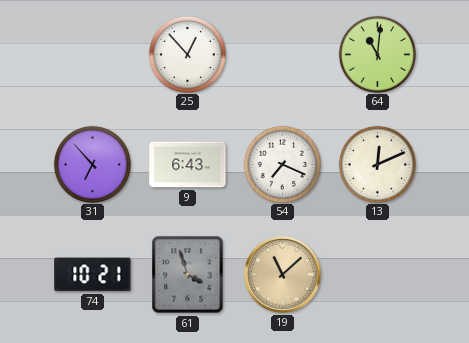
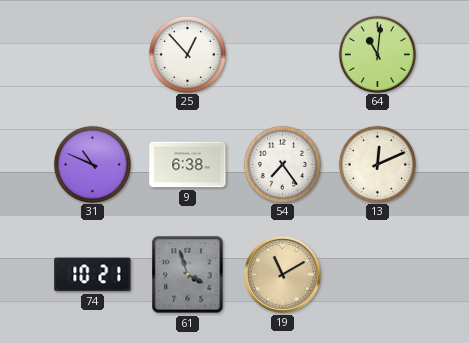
31: 6:53 -> 10:49 (92, 164)
9: 6:43 -> 6:38 (188, 165)
54: 7:19 -> 7:24 (282, 164)
19: 11:08 -> 11:10 (282, 274)
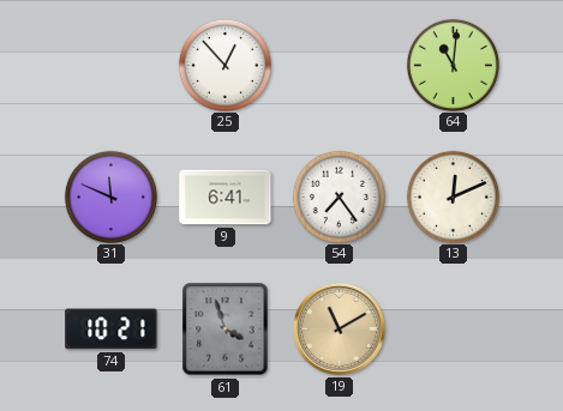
31: 10:49 -> 11:49 (110, 197)
9: 6:38 -> 6:41 (226, 198)
